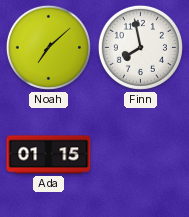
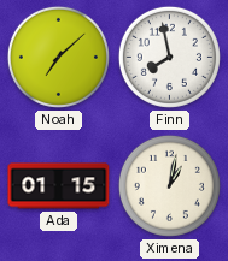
Ximena: none -> 1:02 (169, 185)
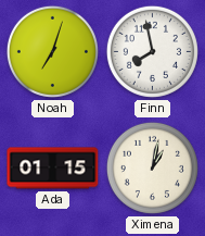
Noah: 7:08 -> 7:03 (52, 51)
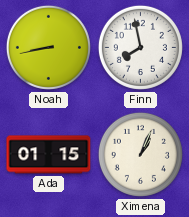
Noah: 7:03 -> 8:43 (48, 47)
Ximena: 1:02 -> 1:04 (140, 154)
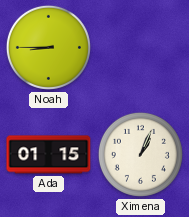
Noah: 8:43 -> 8:45 (48, 47)
Finn: 7:58 -> none (140, 47)
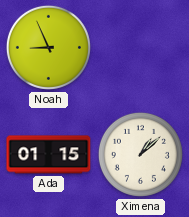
Noah: 8:45 -> 8:56 (48, 47)
Ximena: 1:04 -> 1:08 (140, 154)
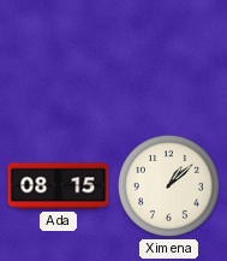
Noah: 8:56 -> none (48, 47)
Ada: 01:15 -> 08:15 (59, 186)
